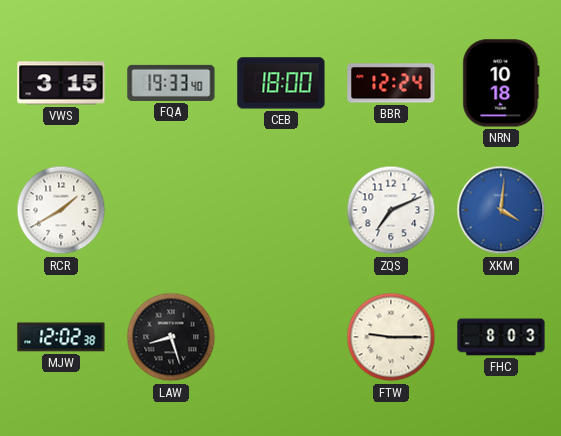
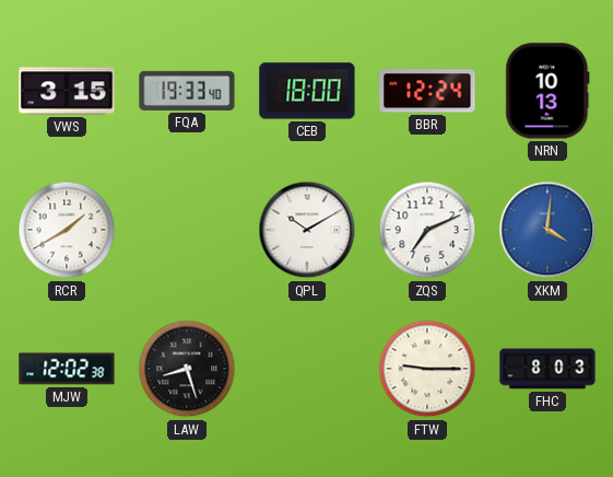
NRN: 10:18 -> 10:13 (547, 91)
QPL: none -> 10:10 (307, 230)
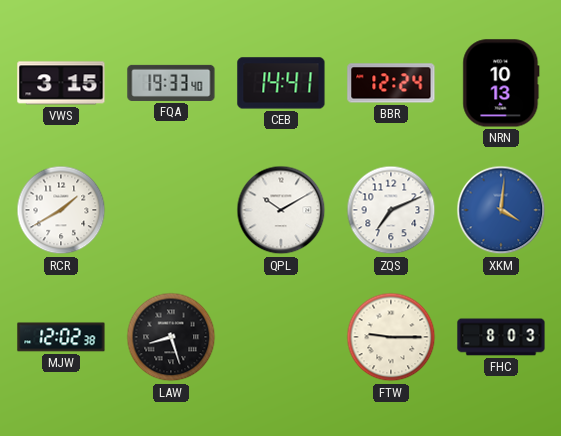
CEB: 18:00 -> 14:41 (281, 83)
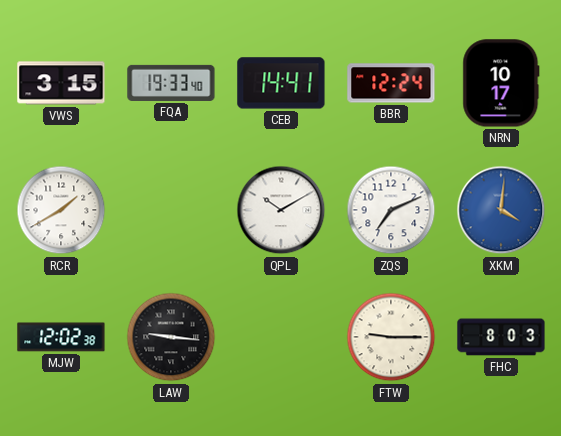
NRN: 10:13 -> 10:17 (501, 83)
LAW: 8:27 -> 9:16 (171, 337)
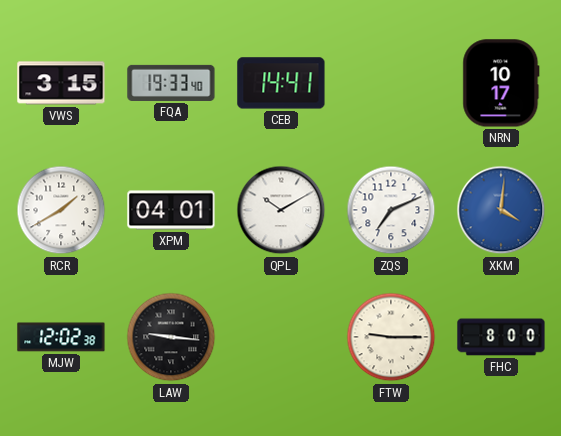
BBR: 12:24 -> none (391, 83)
XPM: none -> 04:01 (171, 210)
FHC: 8:03 -> 8:00 (501, 337)
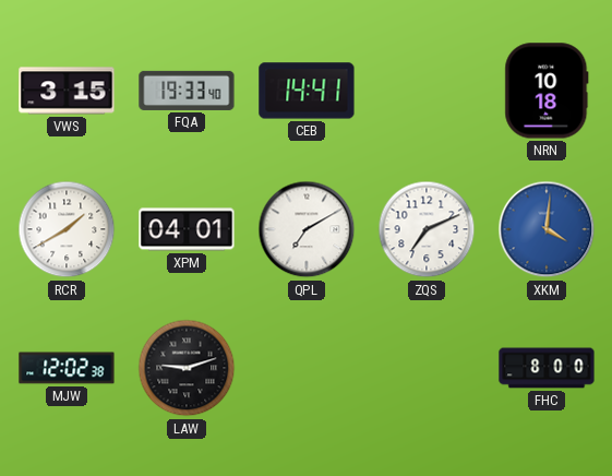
NRN: 10:17 -> 10:18 (547, 91)
QPL: 10:10 -> 7:10 (307, 229)
LAW: 9:16 -> 9:12 (187, 368)
FTW: 9:15 -> none (391, 337)
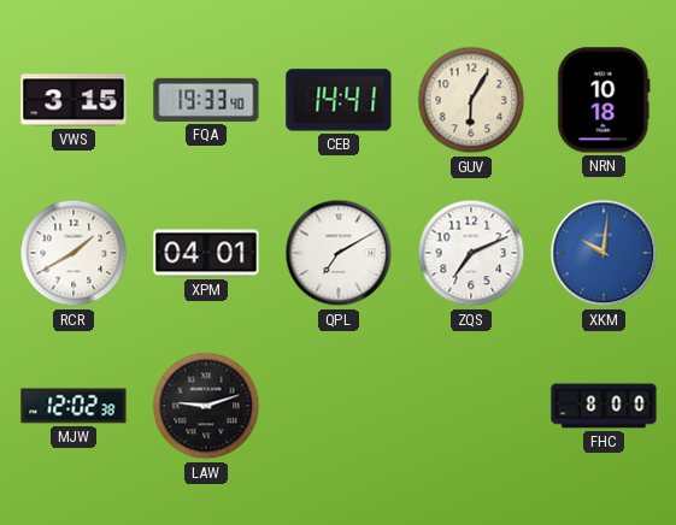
GUV: none -> 6:05 (471, 100)
XKM: 4:01 -> 10:01 (604, 253)
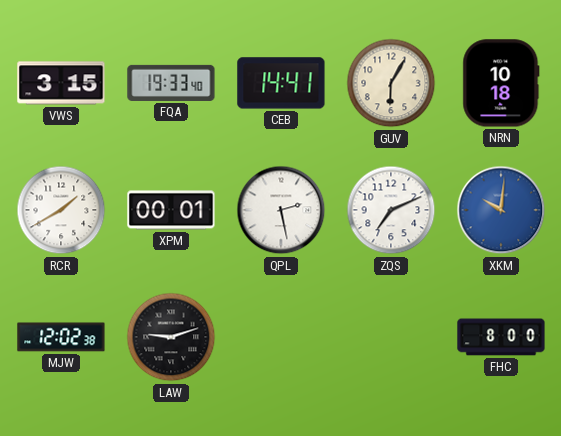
XPM: 04:01 -> 00:01 (171, 210)
QPL: 7:10 -> 2:28 (281, 210)
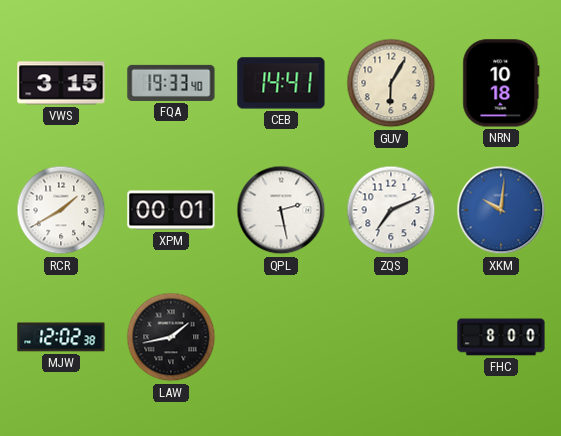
LAW: 9:12 -> 1:43 (171, 337)
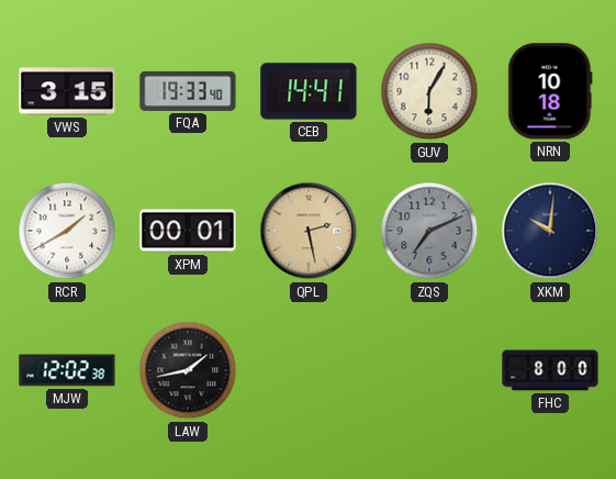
QPL dial: white -> champagne (309, 231)
ZQS dial: white -> grey (429, 231)
XKM dial: blue -> navy (550, 231)
